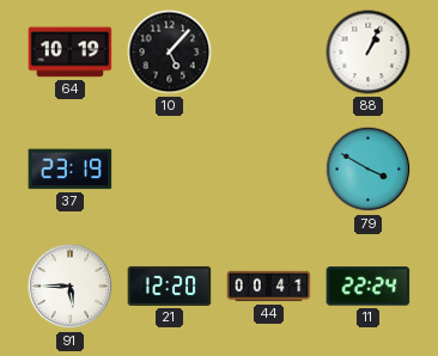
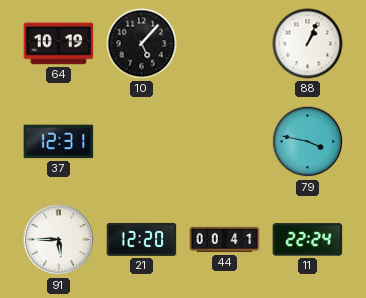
37: 23:19 -> 12:31 (59, 142)
79: 3:50 -> 3:47 (308, 142)
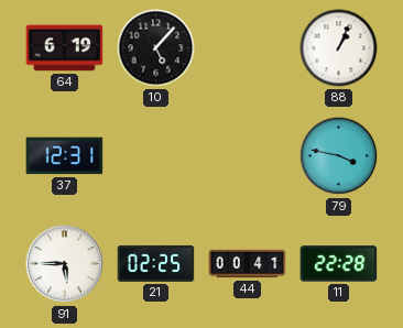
64: 10:19 -> 6:19 (65, 48)
21: 12:20 -> 02:25 (156, 263)
11: 22:24 -> 22:28 (339, 264)
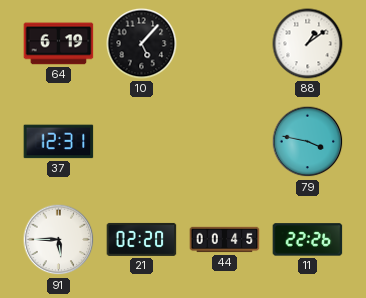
88: 1:04 -> 1:09 (308, 44)
21: 02:25 -> 02:20 (142, 239)
44: 00:41 -> 00:45 (225, 240)
11: 22:28 -> 22:26 (308, 240)
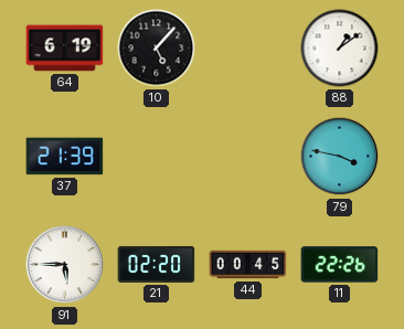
37: 12:31 -> 21:39 (65, 157)
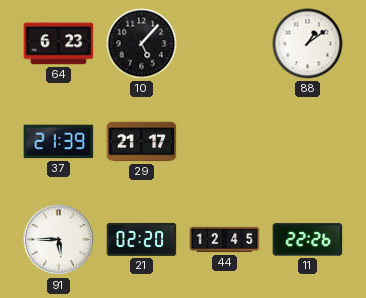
64: 6:19 -> 6:23 (59, 44)
29: none -> 21:17 (142, 142)
79: 3:47 -> none (340, 157)
44: 00:45 -> 12:45 (225, 240)
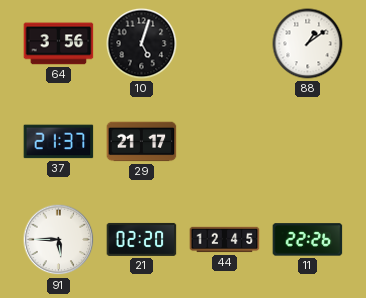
64: 6:23 -> 3:56 (59, 44)
10: 5:07 -> 5:03 (142, 44)
37: 21:39 -> 21:37 (59, 142)
